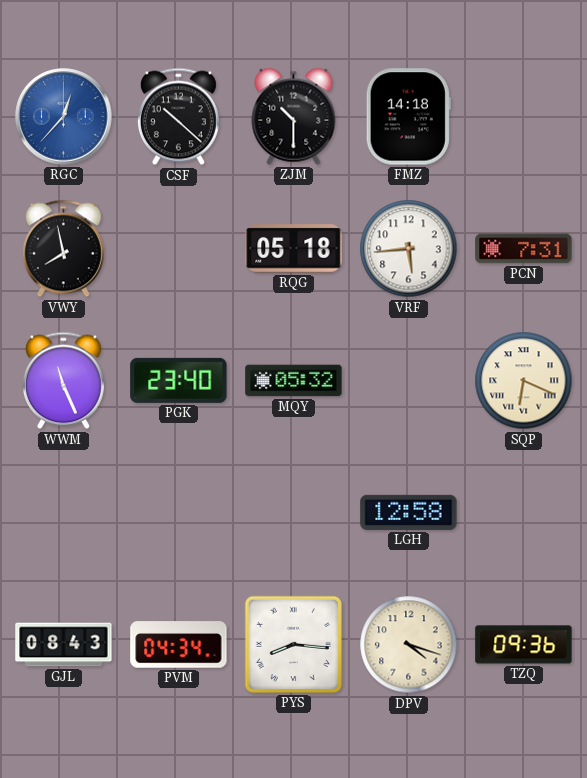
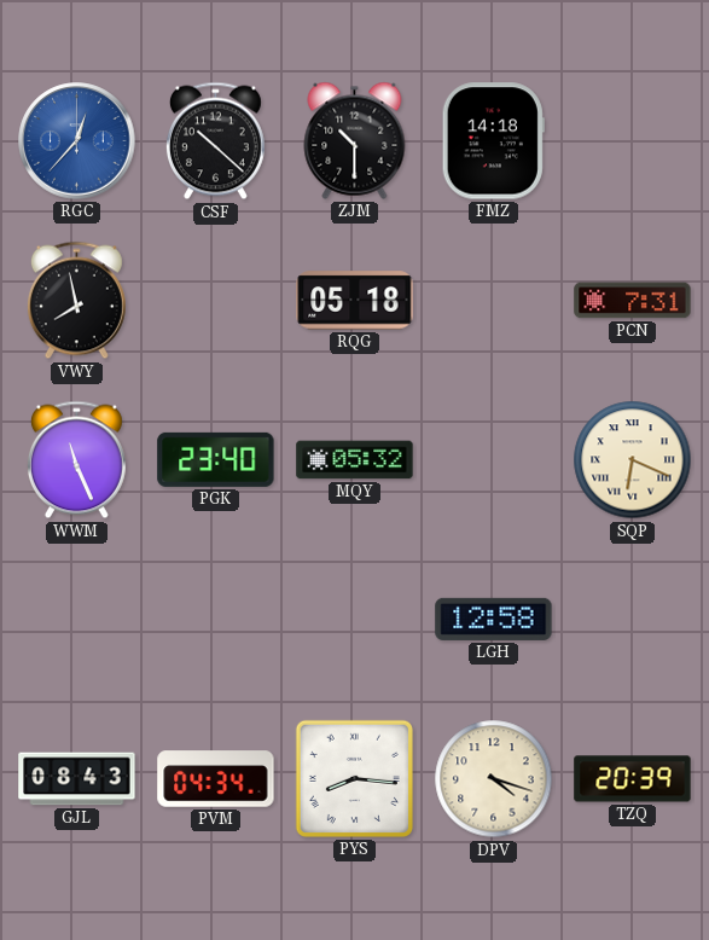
VRF: 5:44 -> none (409, 249)
TZQ: 09:36 -> 20:39 (633, 779)
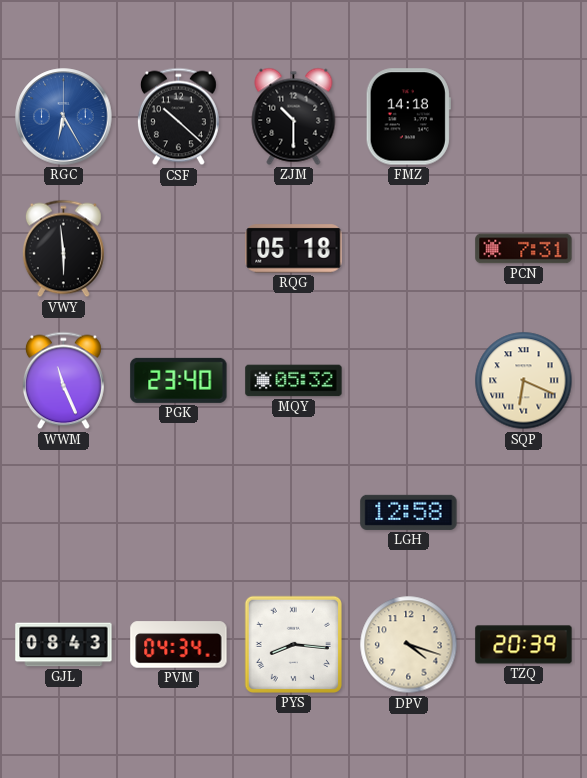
RGC: 12:37 -> 6:25 (64, 117)
VWY: 7:58 -> 5:59 (63, 249)
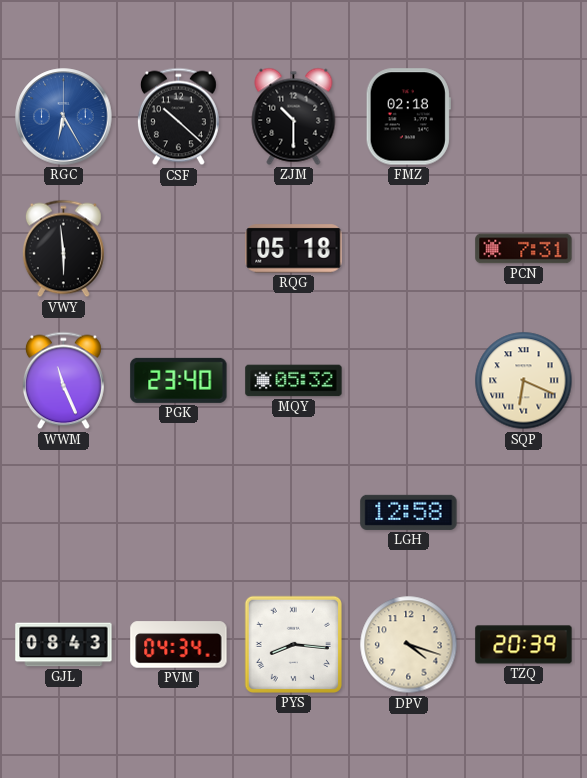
FMZ: 14:18 -> 02:18 (408, 117)
